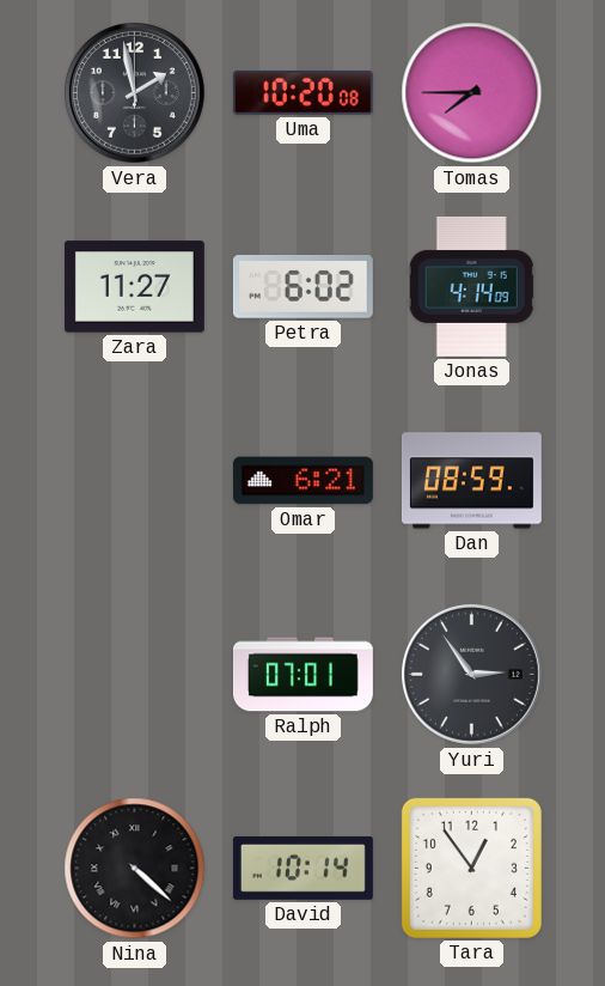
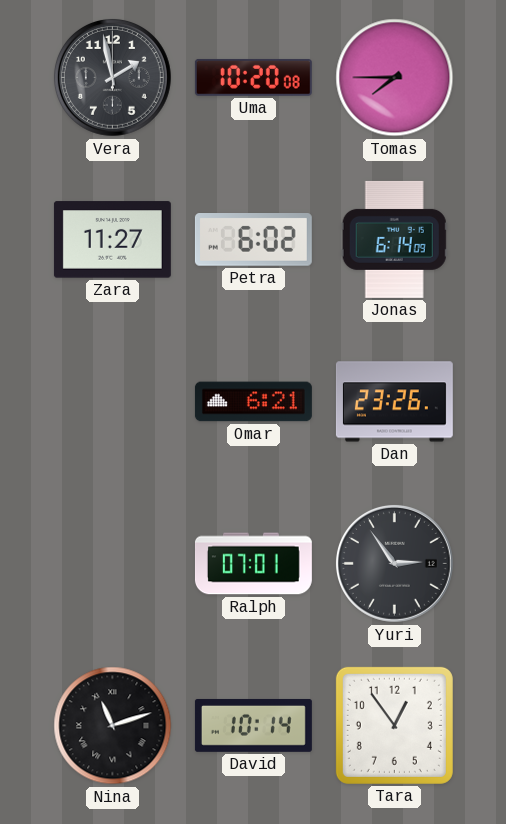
Jonas: 4:14 -> 6:14 (394, 239)
Dan: 08:59 -> 23:26 (394, 402)
Nina: 4:22 -> 11:12 (113, 726)
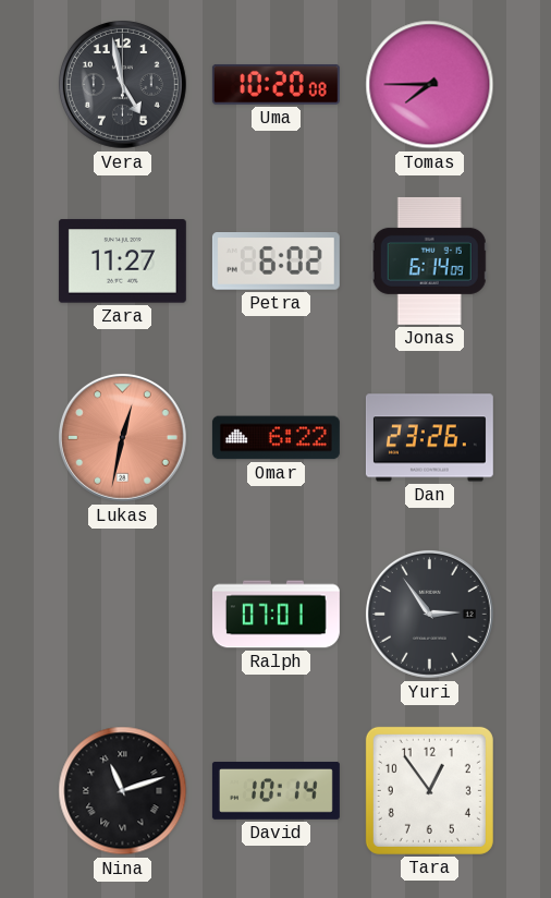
Vera: 1:58 -> 4:58 (122, 84)
Lukas: none -> 12:32 (122, 437)
Omar: 6:21 -> 6:22 (275, 438)
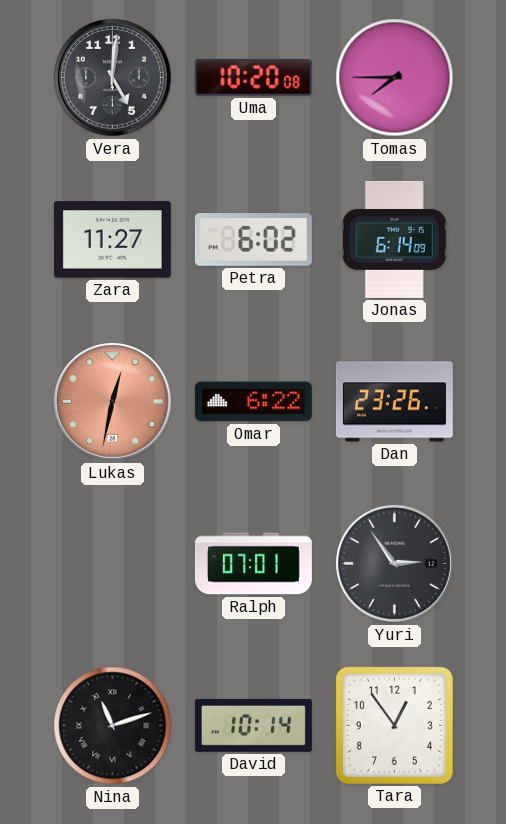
Vera: 4:58 -> 5:01 (112, 77)
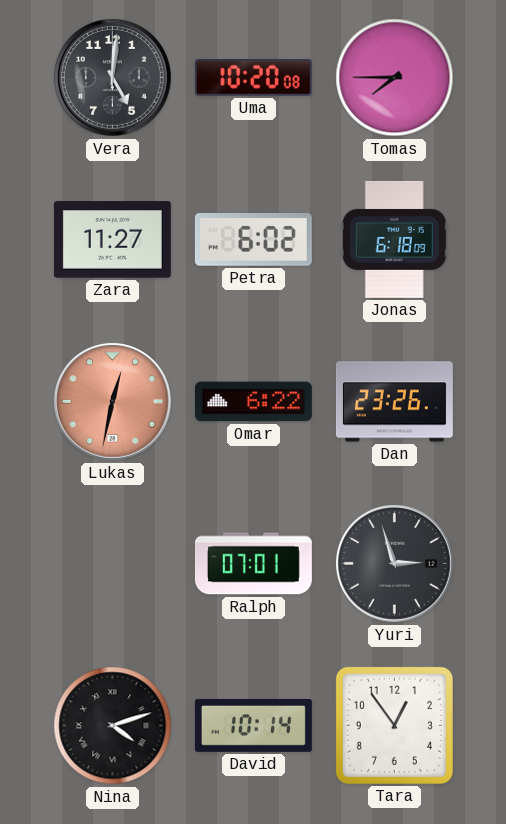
Jonas: 6:14 -> 6:18 (394, 239)
Yuri: 2:54 -> 2:57 (394, 563)
Nina: 11:12 -> 4:12 (113, 726)
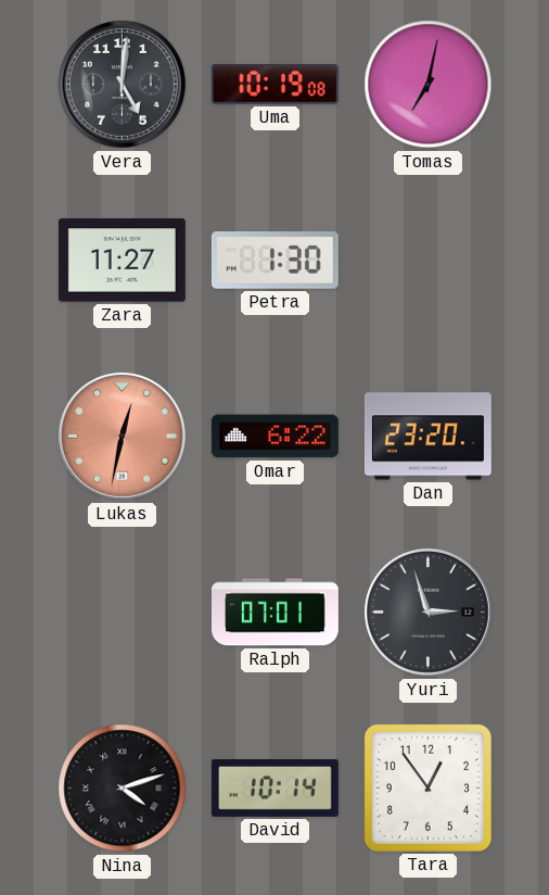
Uma: 10:20 -> 10:19 (274, 84)
Tomas: 7:45 -> 7:02 (429, 85)
Petra: 6:02 -> 1:30 (274, 261)
Jonas: 6:18 -> none (394, 239)
Dan: 23:26 -> 23:20 (427, 437)
